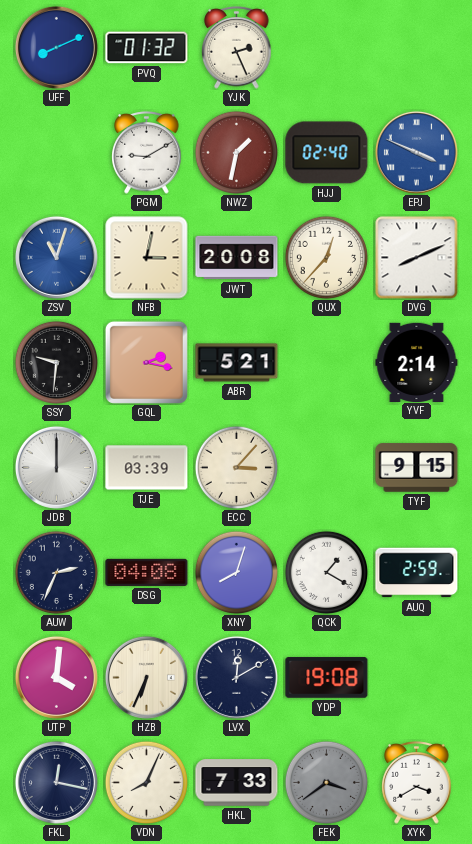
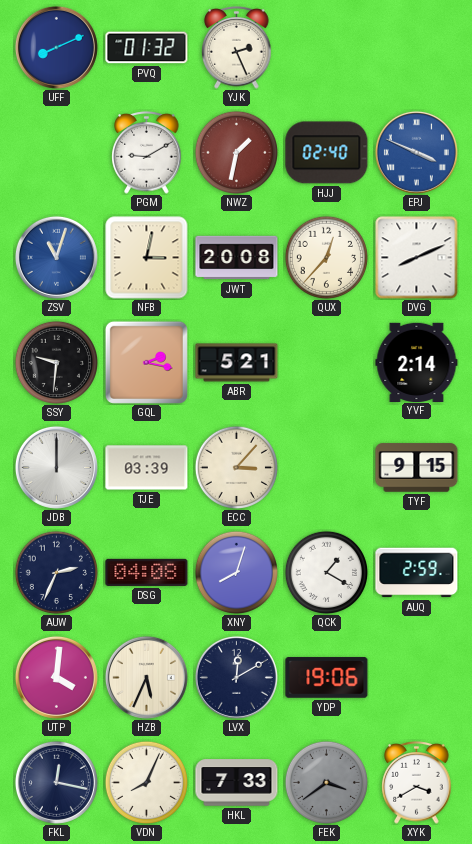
HZB: 6:34 -> 5:34 (146, 677)
YDP: 19:08 -> 19:06 (327, 678)
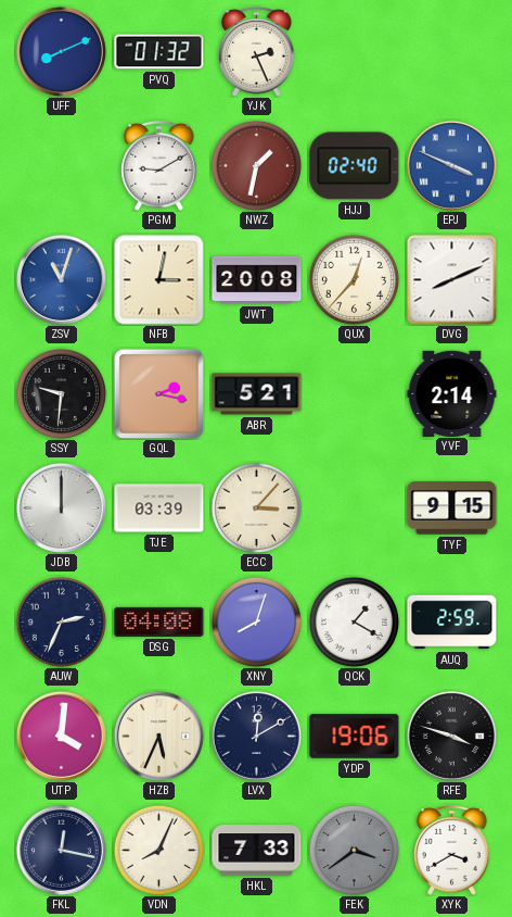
RFE: none -> 3:48 (451, 736)
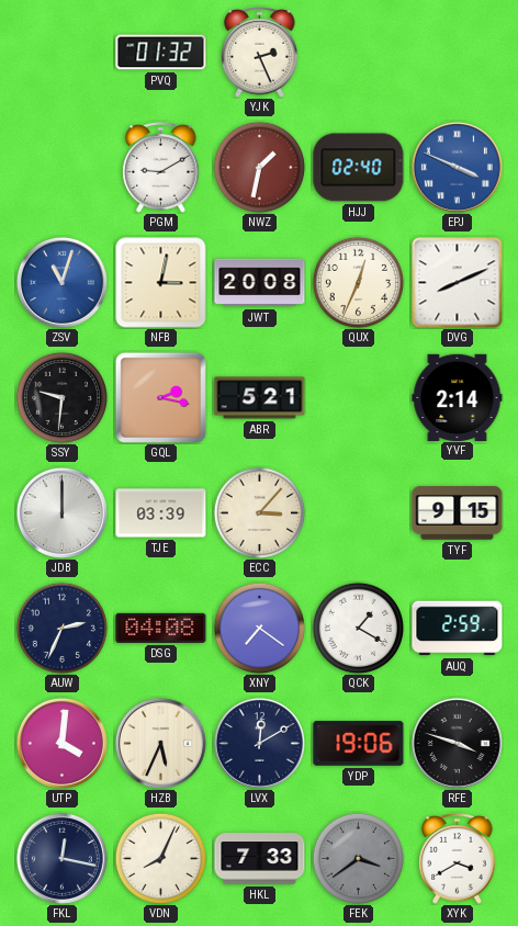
UFF: 8:11 -> none (61, 51)
QUX: 12:37 -> 12:34 (358, 282)
XNY: 8:03 -> 7:21 (259, 628)
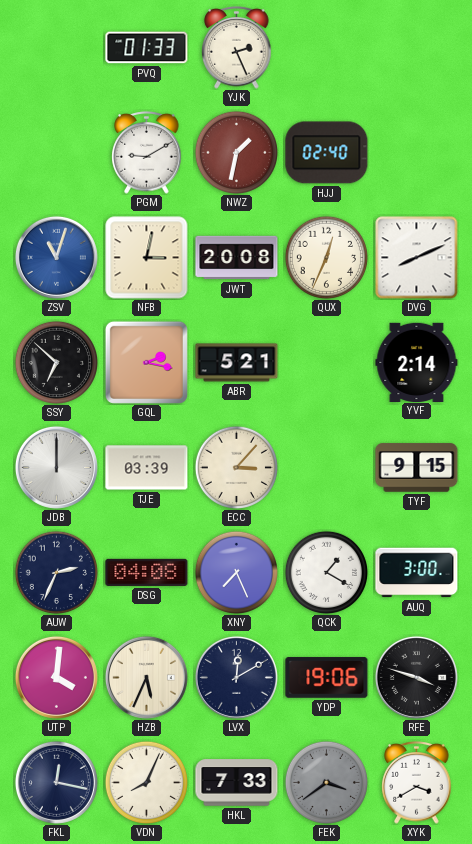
PVQ: 01:32 -> 01:33 (147, 48)
EPJ: 3:49 -> none (457, 167)
SSY: 9:31 -> 6:52 (56, 362)
XNY: 7:21 -> 7:26 (236, 572)
AUQ: 2:59 -> 3:00 (417, 573)
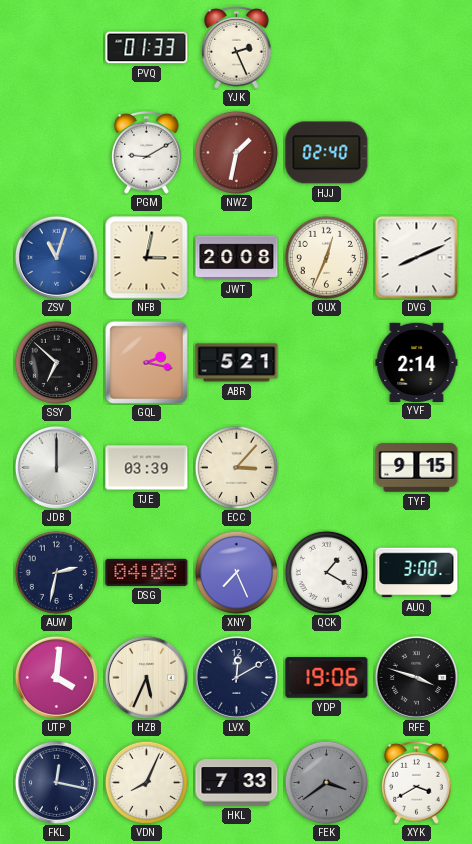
AUW: 2:34 -> 2:32 (56, 572)
